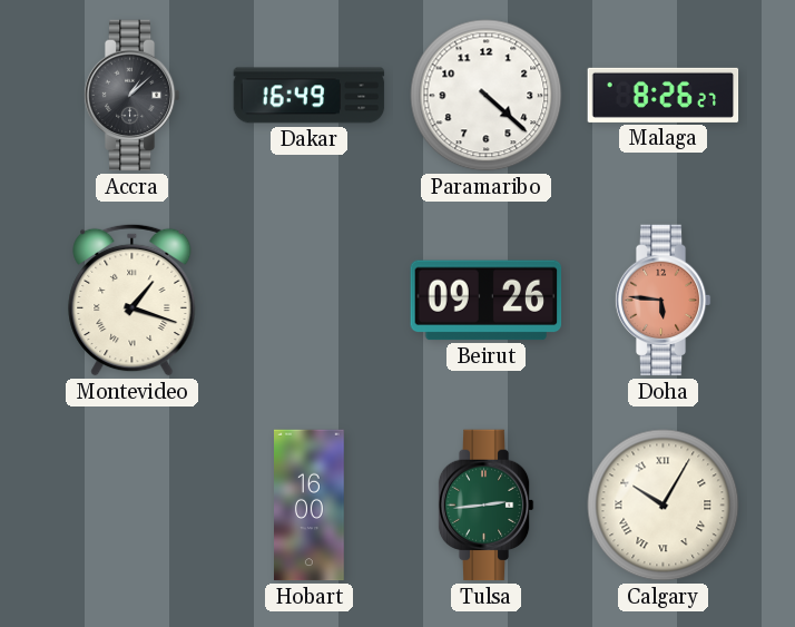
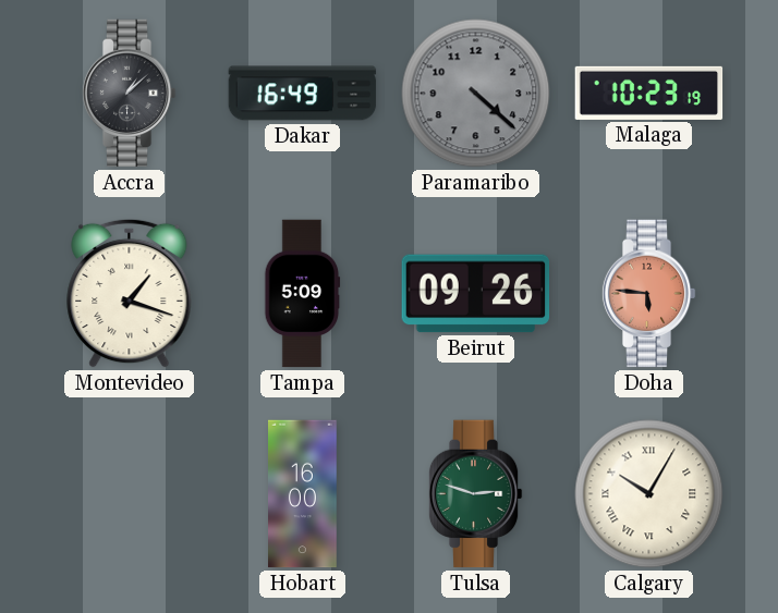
Paramaribo dial: white -> grey (476, 94)
Malaga: 8:26 -> 10:23 (649, 93)
Tampa: none -> 5:09 (303, 294)
Tulsa: 2:44 -> 2:48 (475, 494)
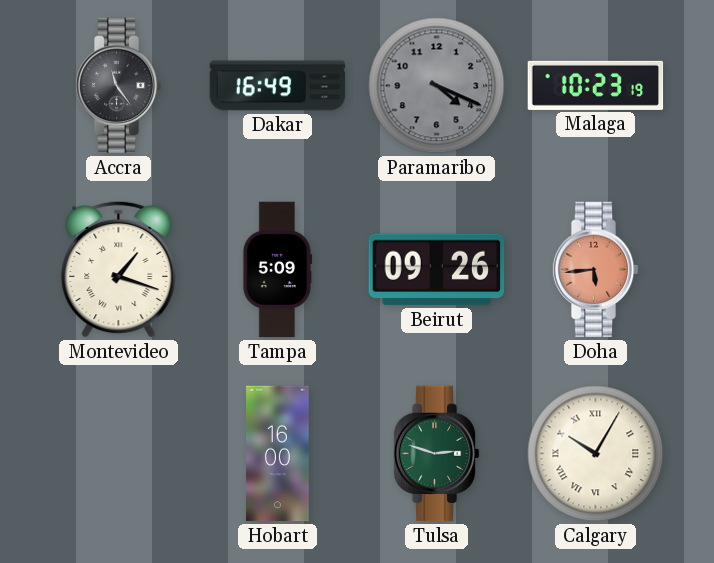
Accra: 1:08 -> 11:24 (118, 86)
Paramaribo: 4:22 -> 4:19 (437, 86)
Doha: 5:46 -> 5:44 (595, 270)
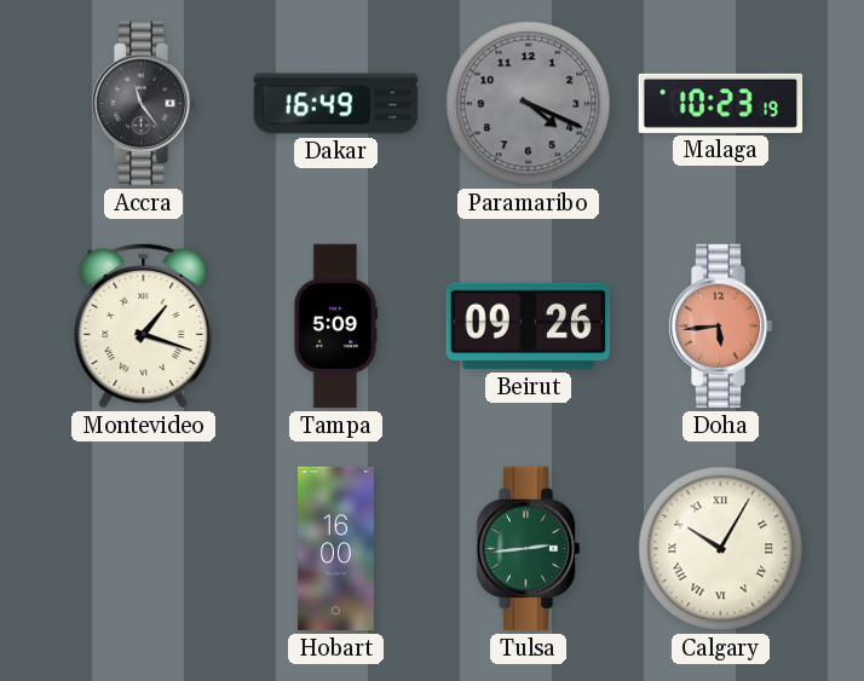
Tulsa: 2:48 -> 2:44 (528, 549)
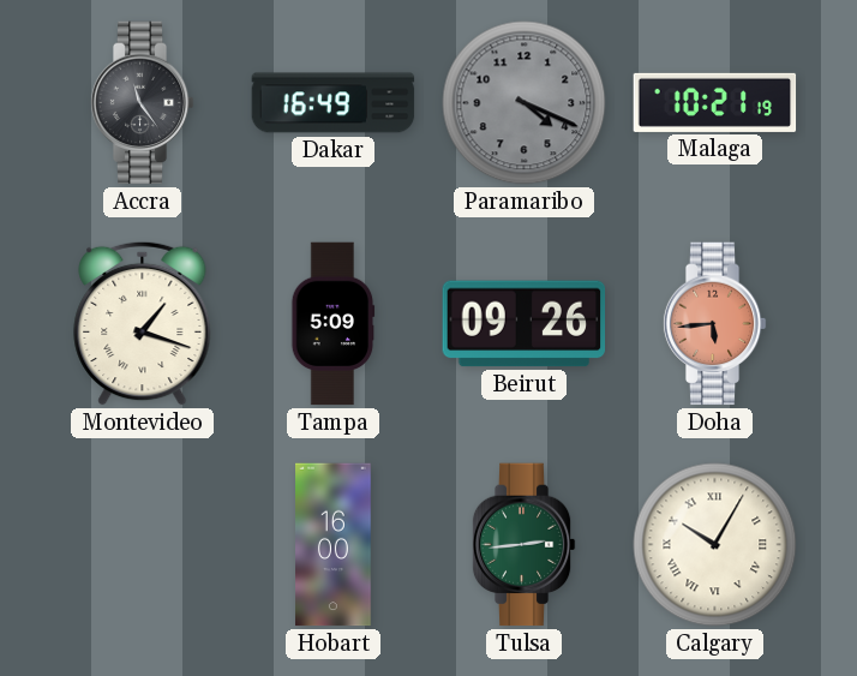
Malaga: 10:23 -> 10:21 (715, 102)
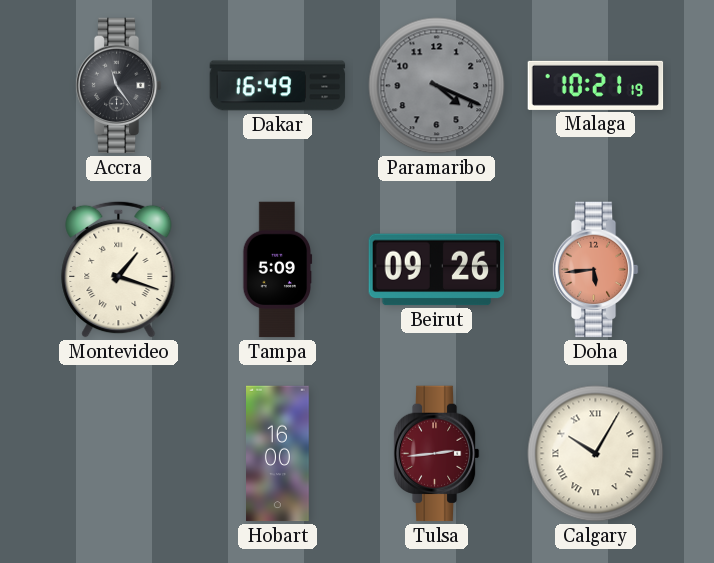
Tulsa dial: green -> burgundy (436, 454)
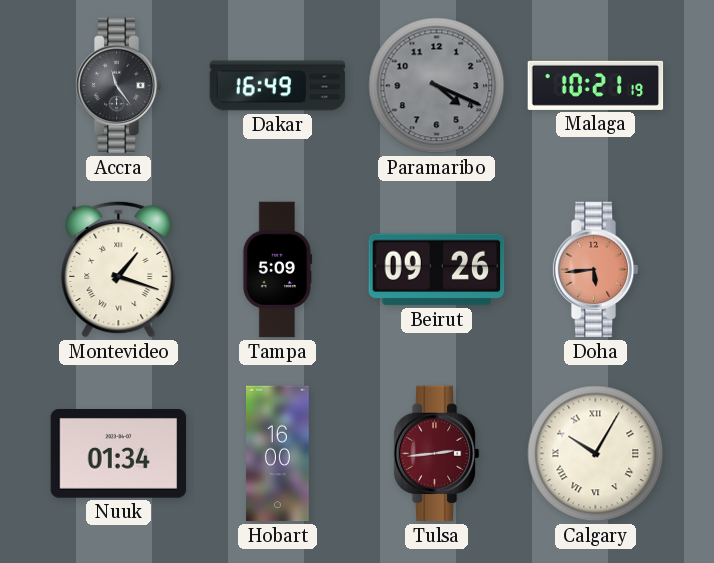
Nuuk: none -> 01:34 (119, 454)
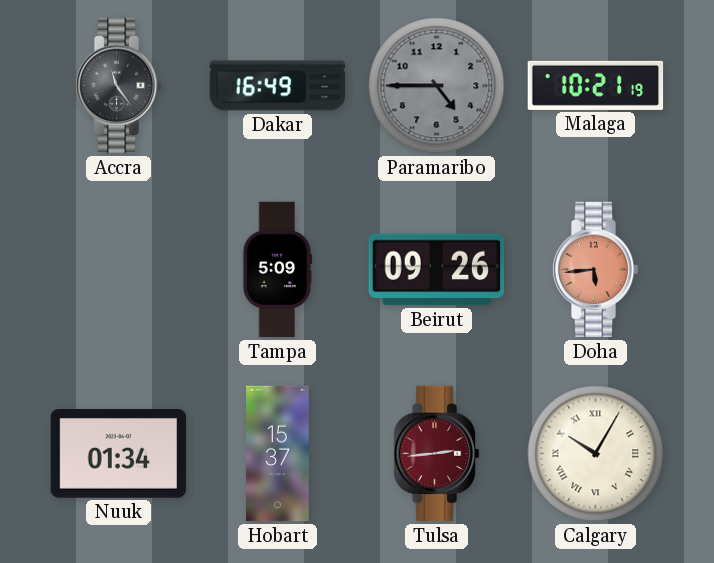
Paramaribo: 4:19 -> 4:45 (437, 86)
Montevideo: 1:18 -> none (119, 269)
Hobart: 16:00 -> 15:37 (278, 454)
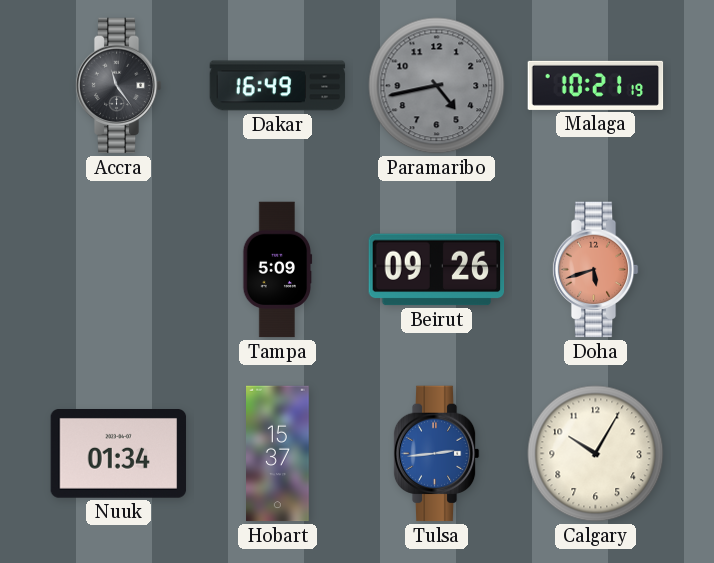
Paramaribo: 4:45 -> 4:43 (437, 86)
Doha: 5:44 -> 5:42 (595, 270)
Tulsa dial: burgundy -> blue (436, 454)
Calgary numerals: Roman -> Arabic (596, 454)
